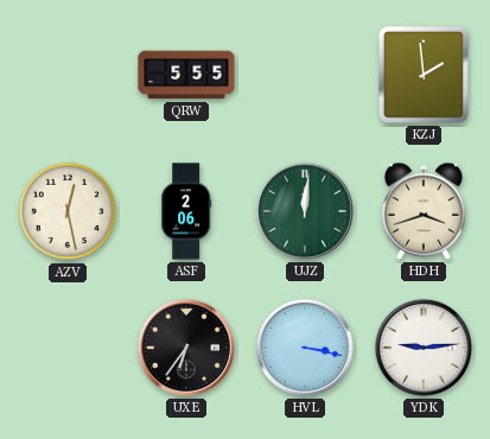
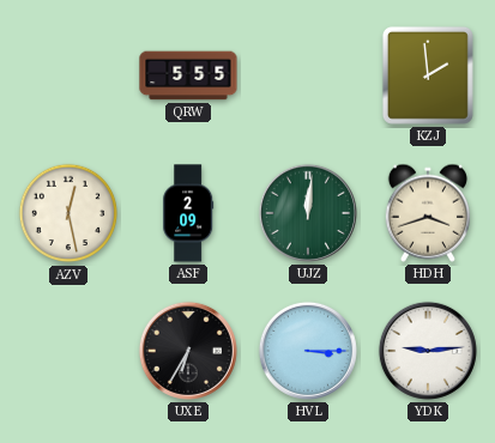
ASF: 2:06 -> 2:09 (188, 213)
UXE: 6:36 -> 6:35 (188, 351)
HVL: 3:17 -> 3:15 (308, 351)
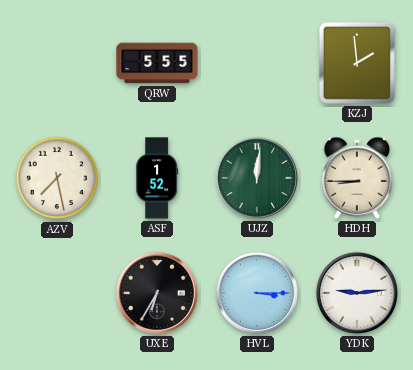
AZV: 12:28 -> 7:28 (57, 178)
ASF: 2:09 -> 1:52 (157, 178)
HDH: 3:42 -> 8:45 (356, 178)
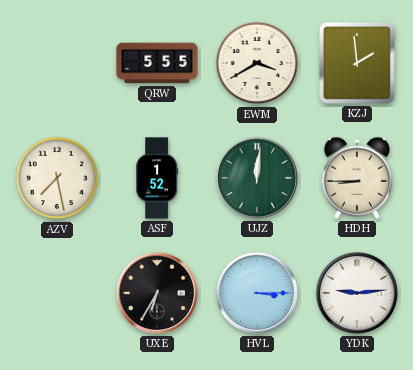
EWM: none -> 3:40 (257, 63)
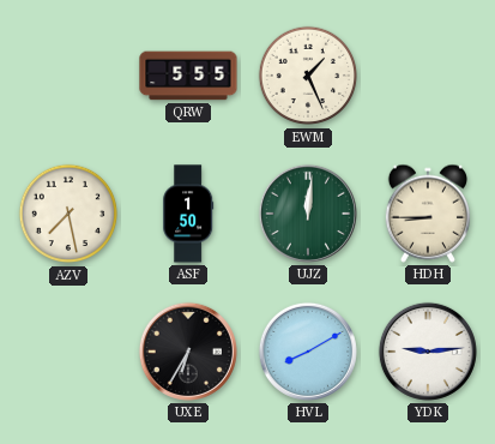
EWM: 3:40 -> 1:26 (308, 76)
KZJ: 1:59 -> none (357, 63)
ASF: 1:52 -> 1:50 (188, 214)
HVL: 3:15 -> 8:10 (308, 352)
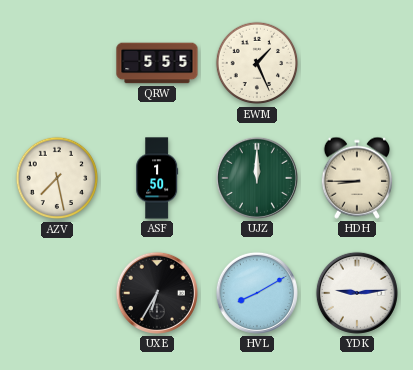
UJZ: 12:01 -> 12:00 (257, 178)
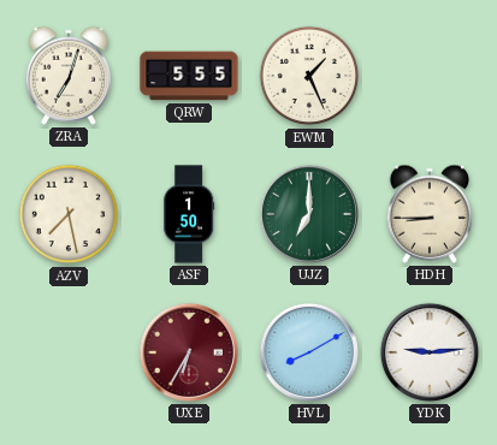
ZRA: none -> 7:03 (67, 76)
UJZ: 12:00 -> 7:00 (309, 214)
UXE dial: black -> burgundy (189, 352)
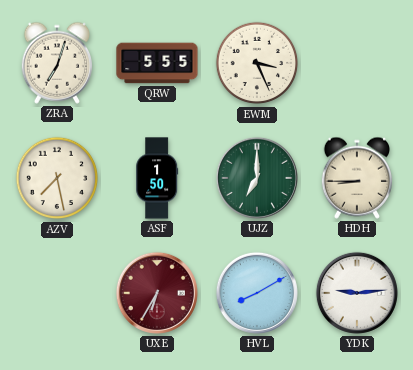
EWM: 1:26 -> 3:26 (257, 63)
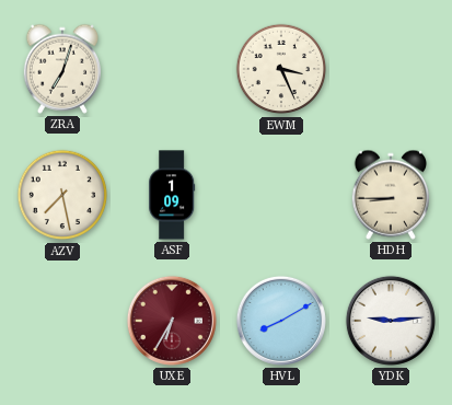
QRW: 5:55 -> none (157, 63)
ASF: 1:50 -> 1:09 (172, 195)
UJZ: 7:00 -> none (257, 178)
